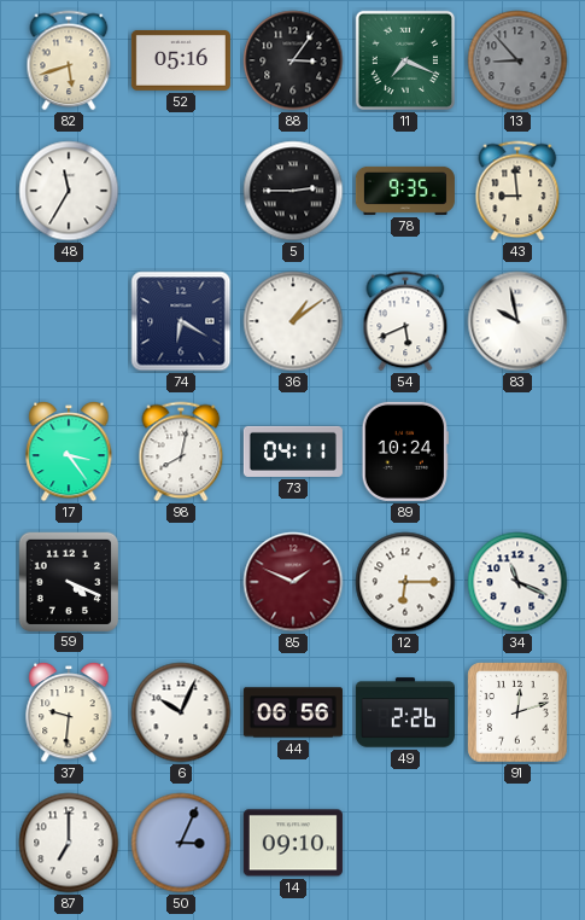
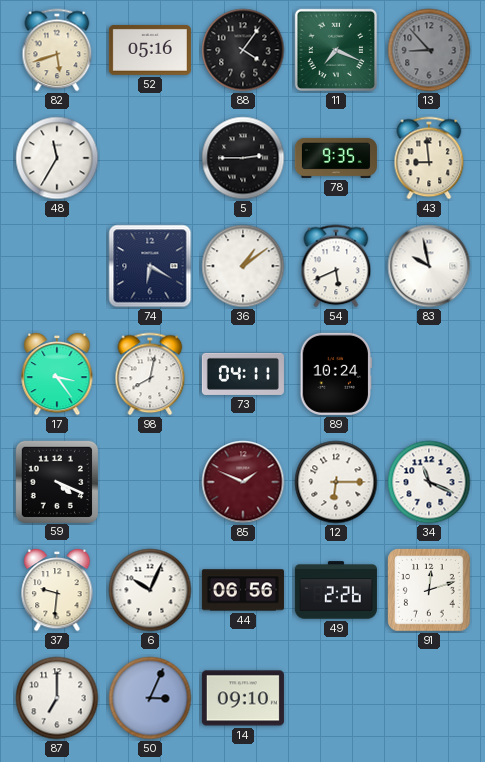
88: 3:06 -> 4:06 (243, 50)
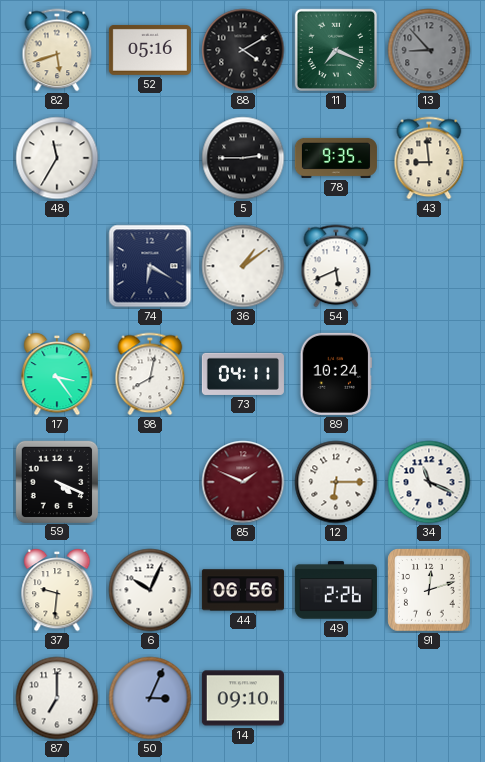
88: 4:06 -> 4:10 (243, 50)
83: 9:58 -> none (429, 266)
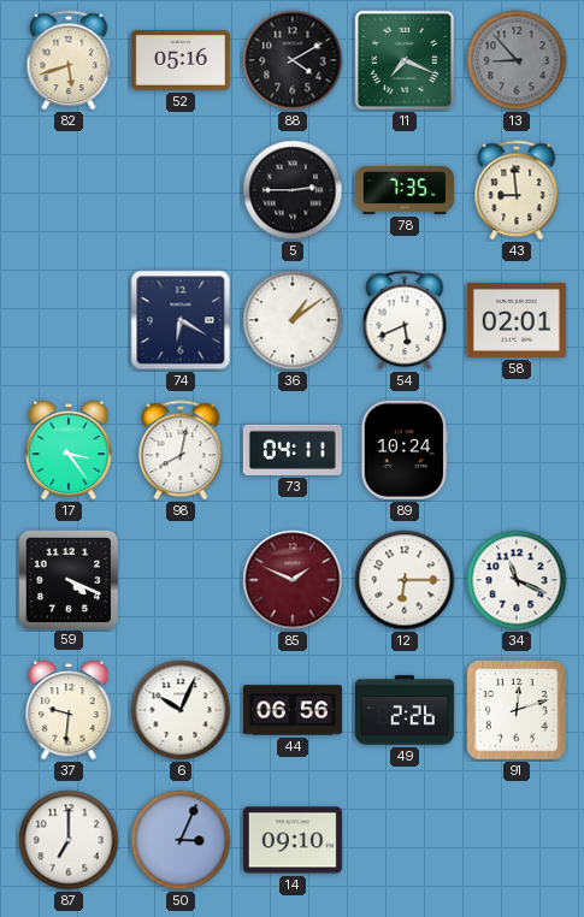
48: 11:35 -> none (57, 158)
78: 9:35 -> 7:35 (405, 190)
58: none -> 02:01 (517, 320)
